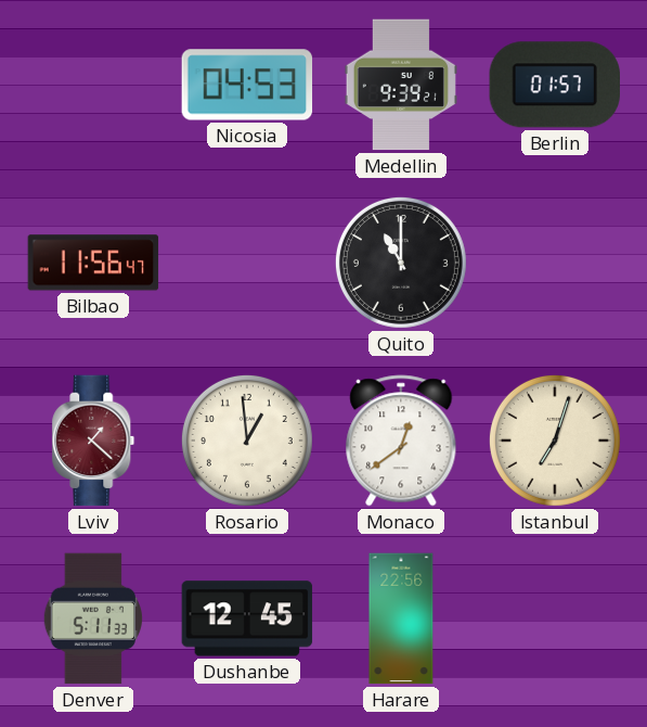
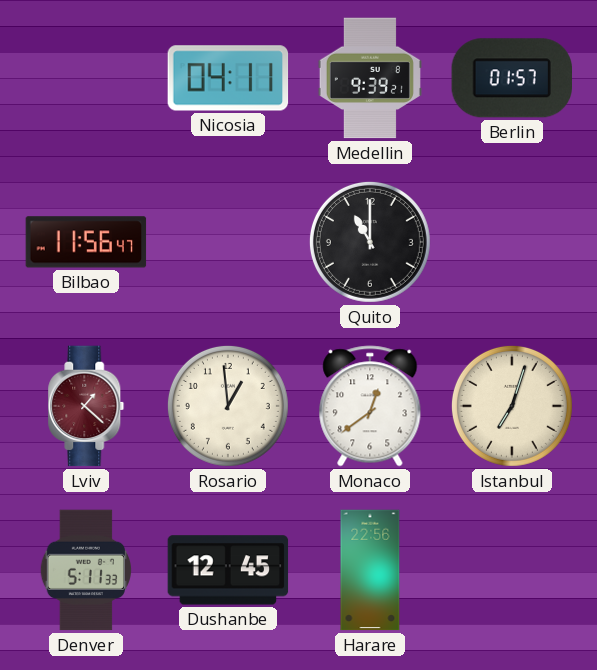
Nicosia: 04:53 -> 04:11 (228, 78)
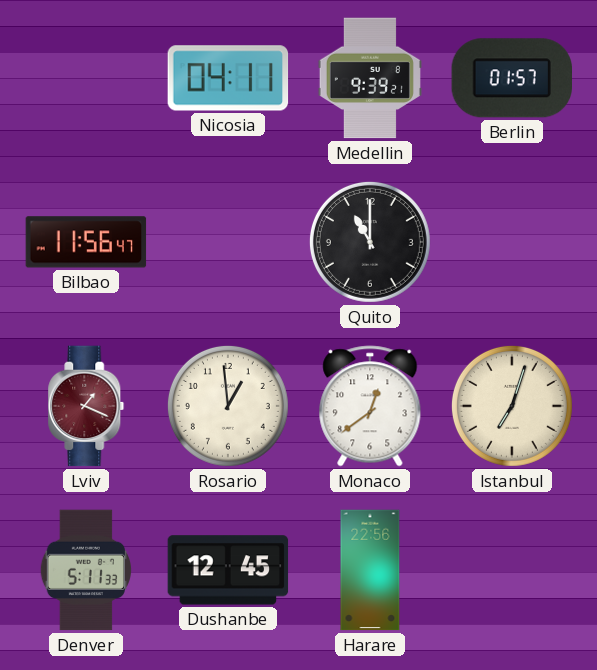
Lviv: 1:22 -> 1:19 (86, 406)
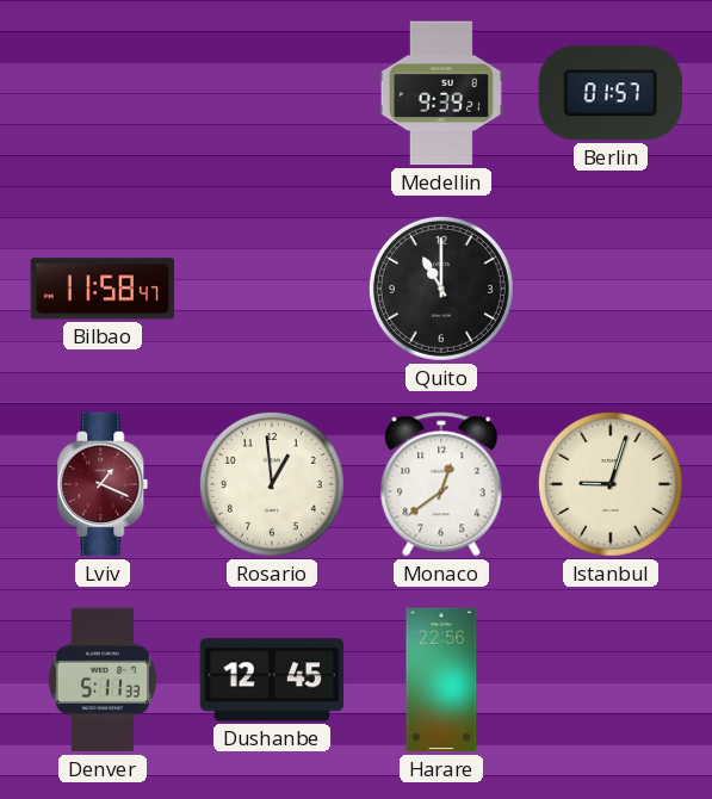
Nicosia: 04:11 -> none (228, 78)
Bilbao: 11:56 -> 11:58 (103, 289)
Istanbul: 7:03 -> 9:03 (611, 484)
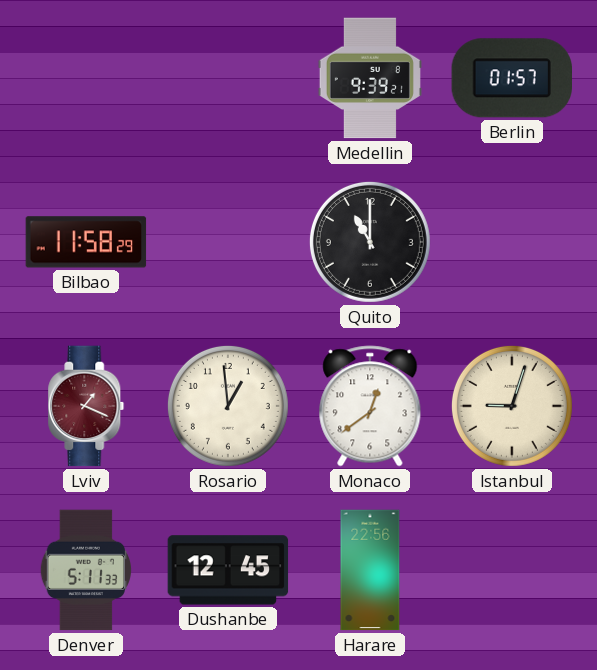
Bilbao: 11:58:47 -> 11:58:29 (86, 242)
